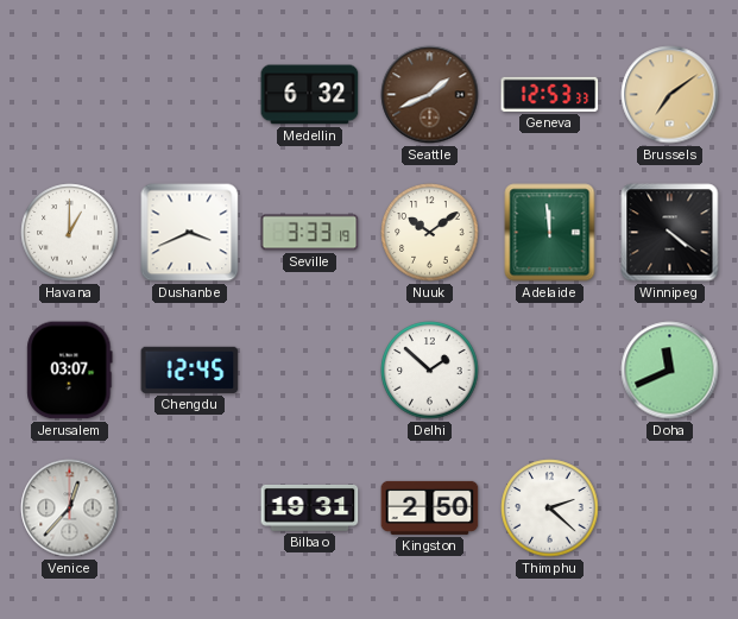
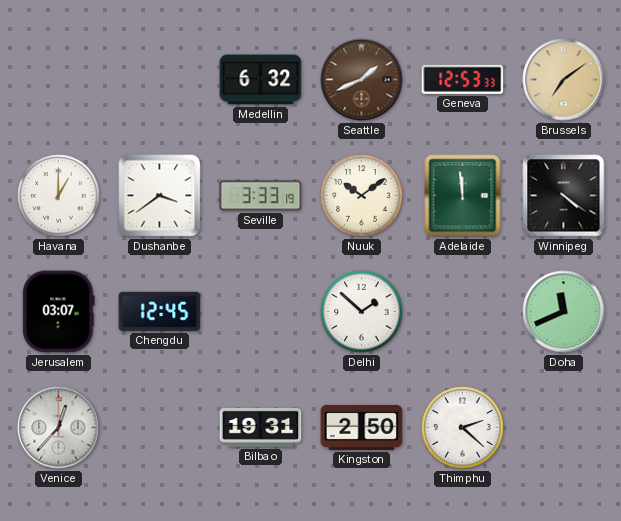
Dushanbe: 3:41 -> 3:39 (160, 196)
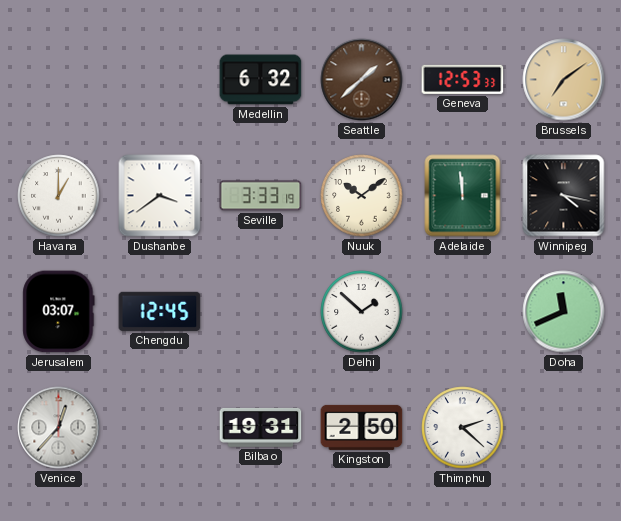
Seattle: 1:41 -> 1:38 (362, 80)
Winnipeg: 4:21 -> 4:17 (564, 196)
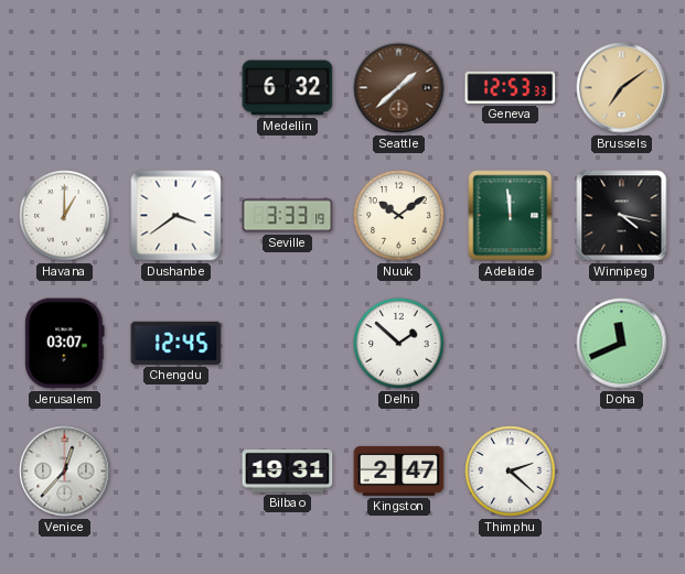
Kingston: 2:50 -> 2:47 (399, 470)
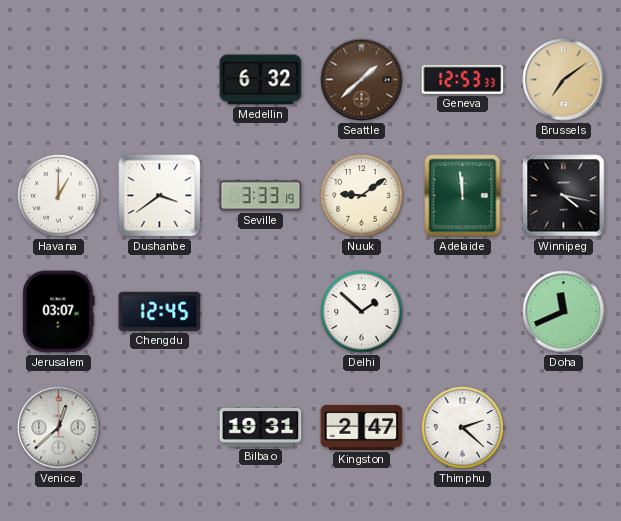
Nuuk: 10:09 -> 9:09 (362, 196)
Venice: 12:37 -> 12:38 (59, 428)
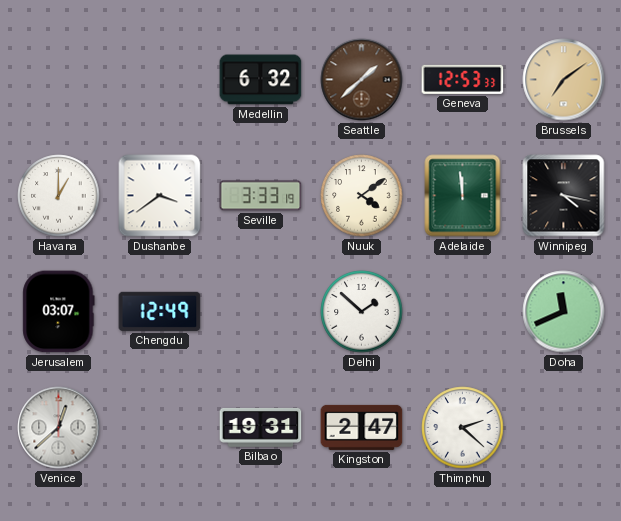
Nuuk: 9:09 -> 4:09 (362, 196)
Chengdu: 12:45 -> 12:49 (160, 311)
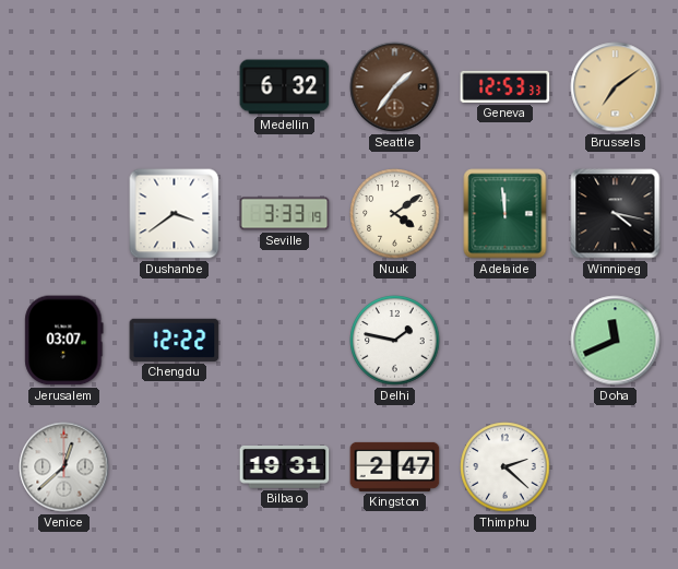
Seattle: 1:38 -> 1:36 (395, 87)
Havana: 1:00 -> none (59, 196)
Chengdu: 12:49 -> 12:22 (175, 340)
Delhi: 1:52 -> 1:47 (395, 341)
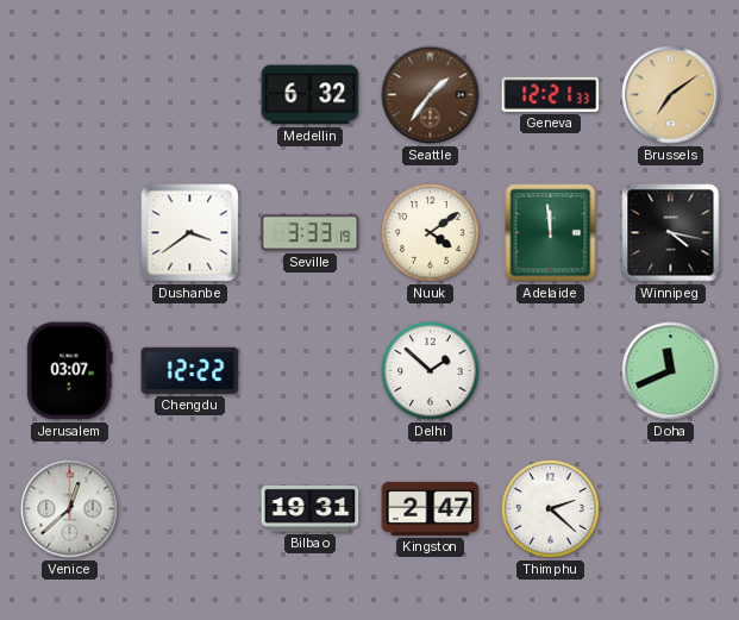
Geneva: 12:53 -> 12:21 (551, 94)
Delhi: 1:47 -> 1:52 (431, 371)
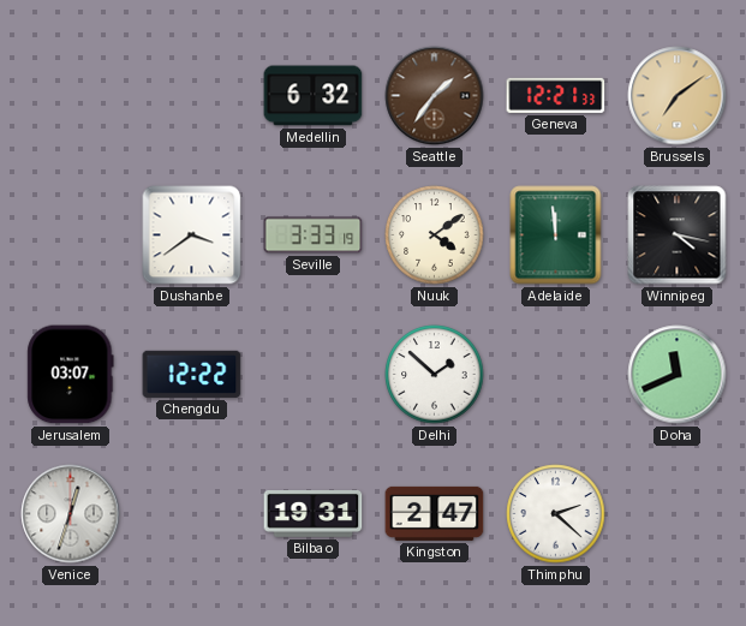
Venice: 12:38 -> 12:33 (71, 514)
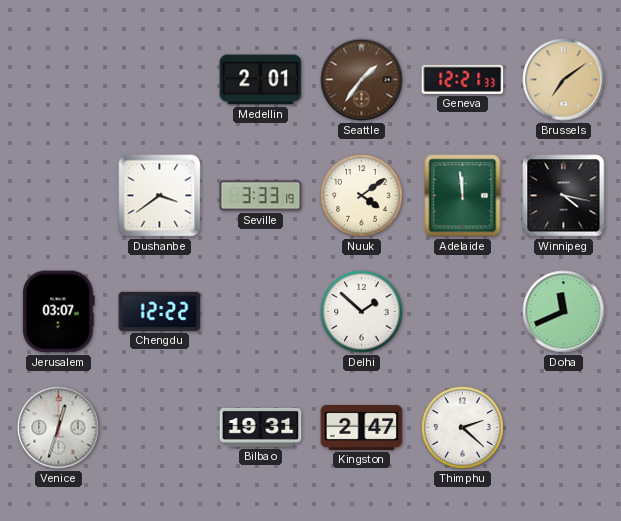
Medellin: 6:32 -> 2:01 (261, 80)
